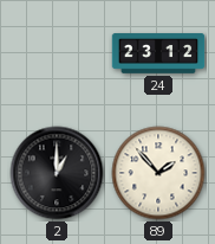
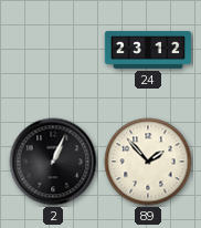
2: 1:00 -> 1:04 (53, 162)
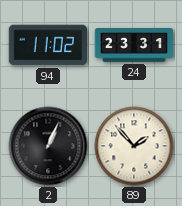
94: none -> 11:02 (48, 45)
24: 23:12 -> 23:31 (134, 45)
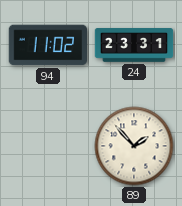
2: 1:04 -> none (48, 146)
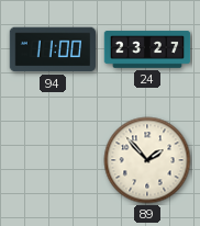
94: 11:02 -> 11:00 (53, 49)
24: 23:31 -> 23:27 (147, 49)
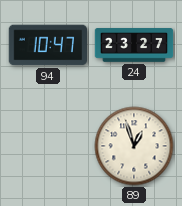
94: 11:00 -> 10:47 (48, 45)
89: 1:53 -> 12:57 (134, 146)
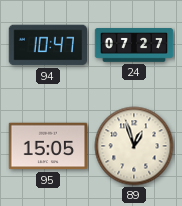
24: 23:27 -> 07:27 (134, 45)
95: none -> 15:05 (48, 146)
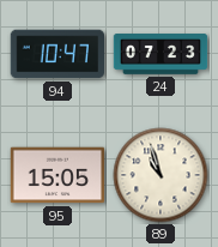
24: 07:27 -> 07:23 (161, 54)
89: 12:57 -> 10:57 (161, 175)
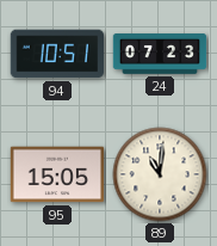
94: 10:47 -> 10:51 (57, 54)
89: 10:57 -> 11:01 (160, 174)
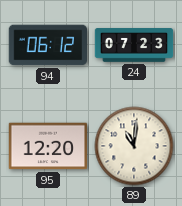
94: 10:51 -> 06:12 (48, 45)
95: 15:05 -> 12:20 (48, 146)
